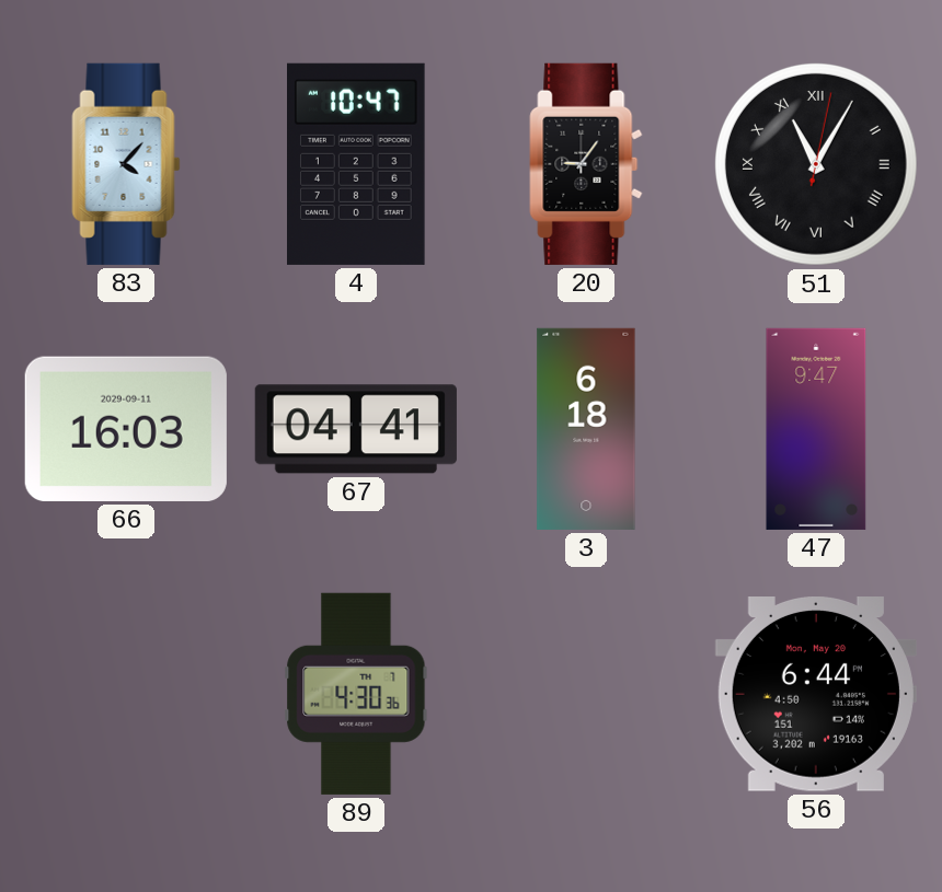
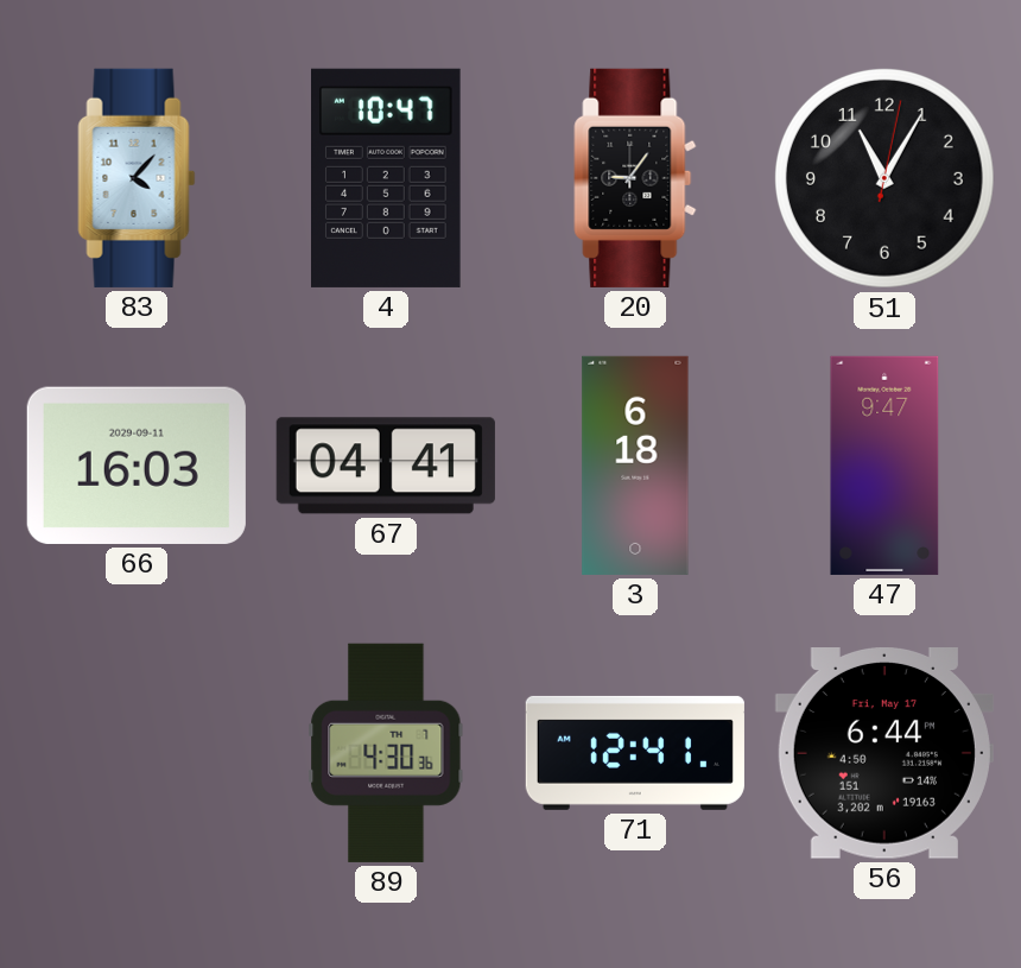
51 numerals: Roman -> Arabic (884, 178)
71: none -> 12:41 (635, 753)
56 date: Mon, May 20 -> Fri, May 17 (884, 754)
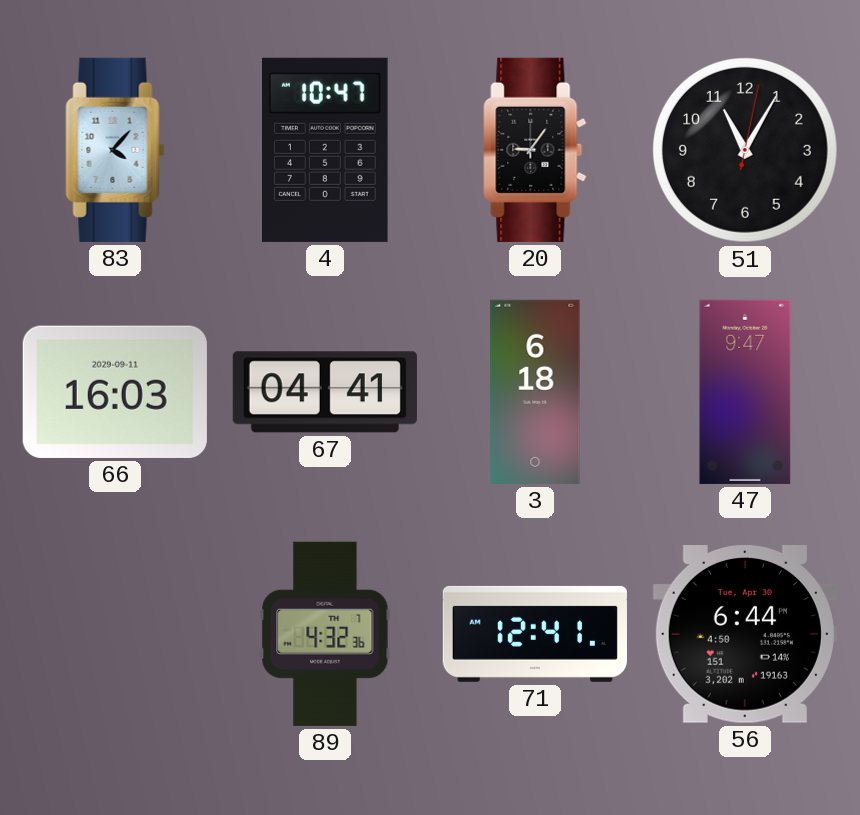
89: 4:30 -> 4:32 (325, 634)
56 date: Fri, May 17 -> Tue, Apr 30 (745, 635)
